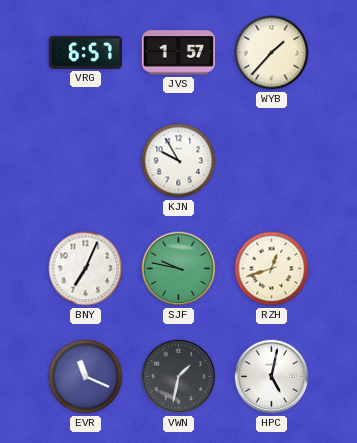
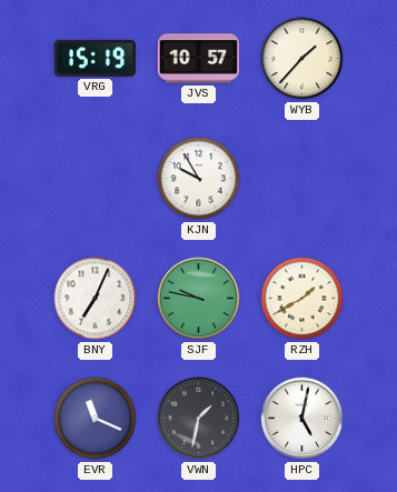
VRG: 6:57 -> 15:19 (95, 58)
JVS: 1:57 -> 10:57 (198, 59)
RZH: 12:42 -> 1:40 (302, 299)
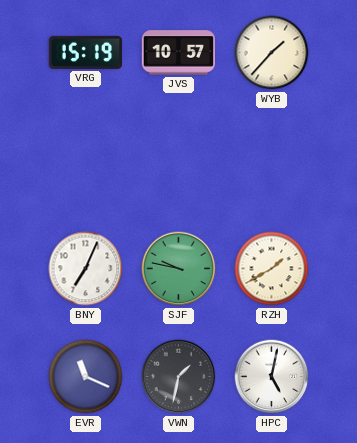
KJN: 9:55 -> none (199, 179)
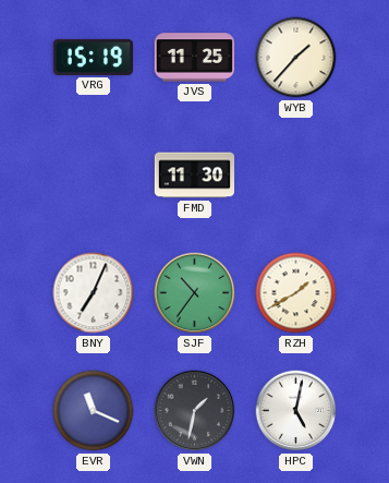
JVS: 10:57 -> 11:25 (194, 58)
FMD: none -> 11:30 (194, 176)
SJF: 9:47 -> 10:36 (195, 293)
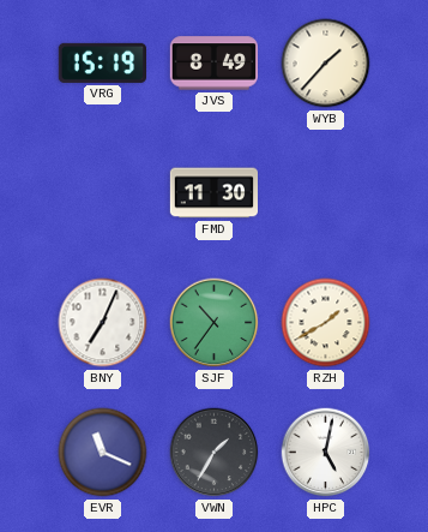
JVS: 11:25 -> 8:49 (213, 64)
VWN: 1:32 -> 1:35 (215, 453)
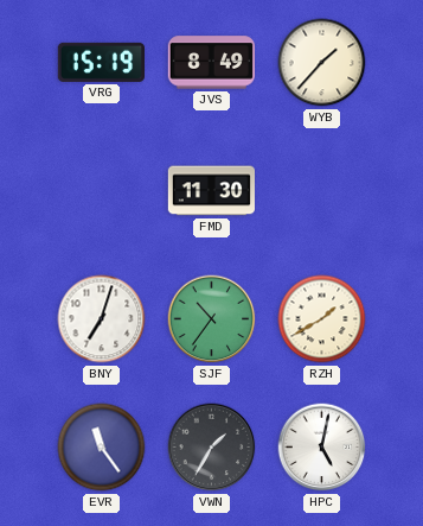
BNY: 7:04 -> 7:03 (102, 319)
EVR: 11:19 -> 11:24 (102, 448)
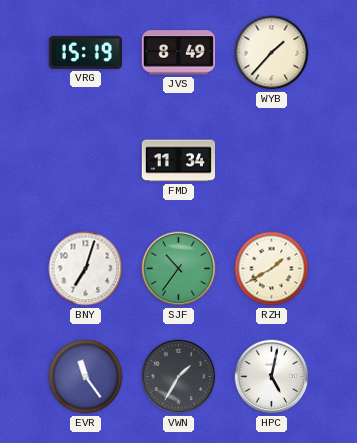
FMD: 11:30 -> 11:34 (178, 161)
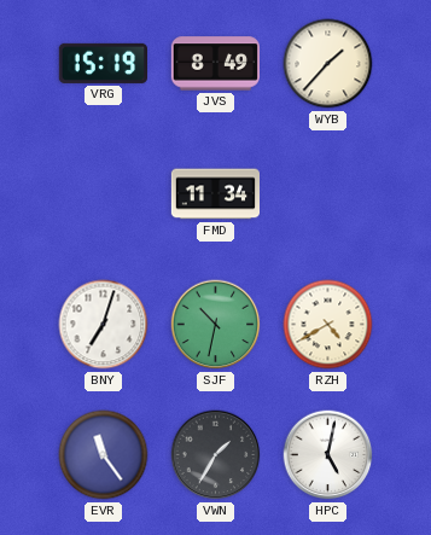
SJF: 10:36 -> 10:32 (216, 325)
RZH: 1:40 -> 4:40 (328, 325)
